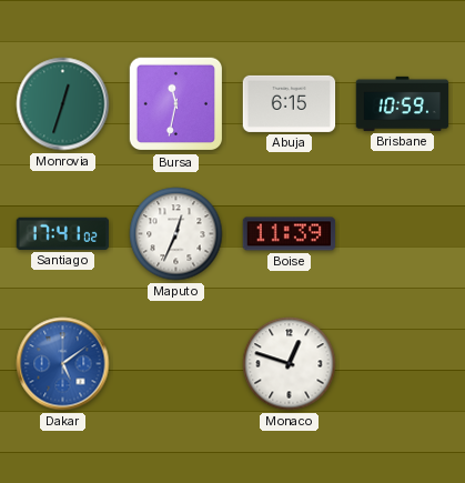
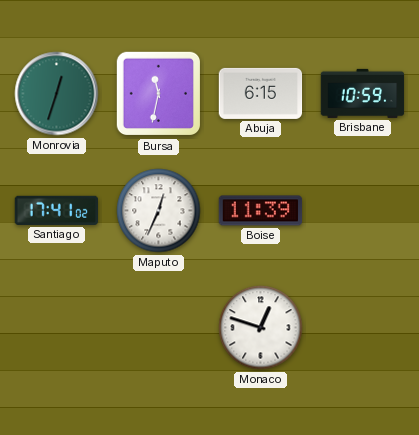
Dakar: 5:09 -> none (63, 364)
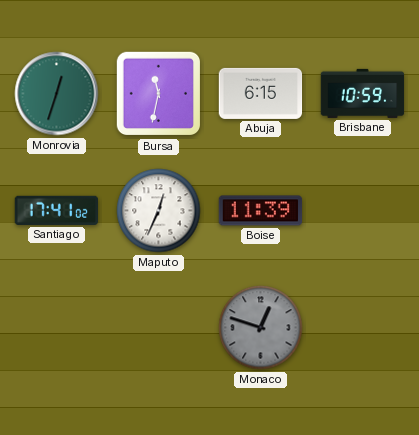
Monaco dial: white -> grey (261, 328)
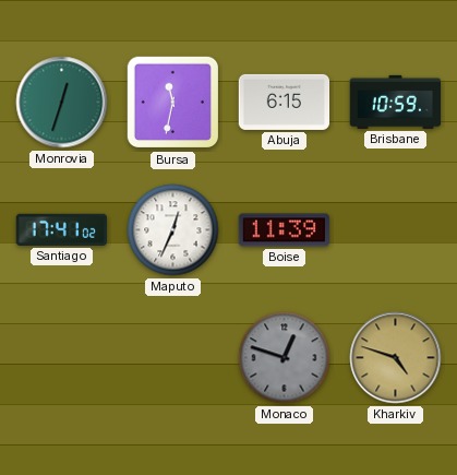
Kharkiv: none -> 4:48 (396, 358)
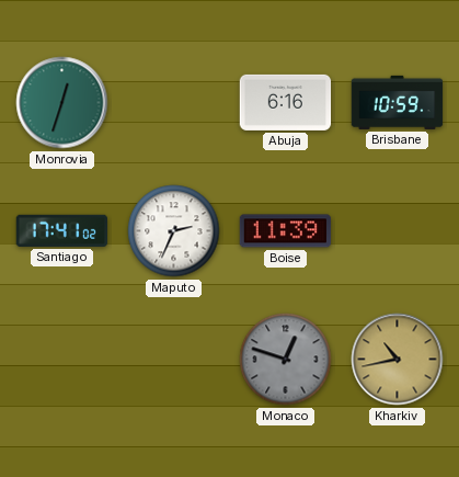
Bursa: 11:32 -> none (173, 103)
Abuja: 6:15 -> 6:16 (286, 102)
Maputo: 12:34 -> 2:34 (174, 231)
Kharkiv: 4:48 -> 10:43 (398, 360)
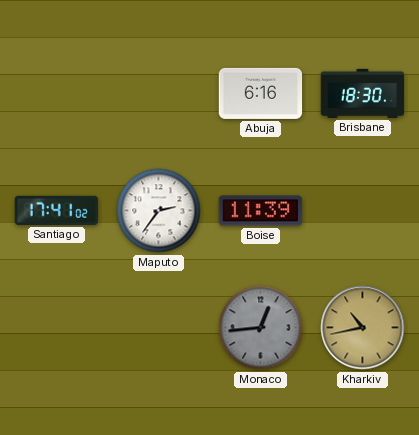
Monrovia: 12:33 -> none (62, 103)
Brisbane: 10:59 -> 18:30 (363, 93)
Maputo: 2:34 -> 2:36 (159, 211)
Monaco: 12:48 -> 12:44 (261, 328)
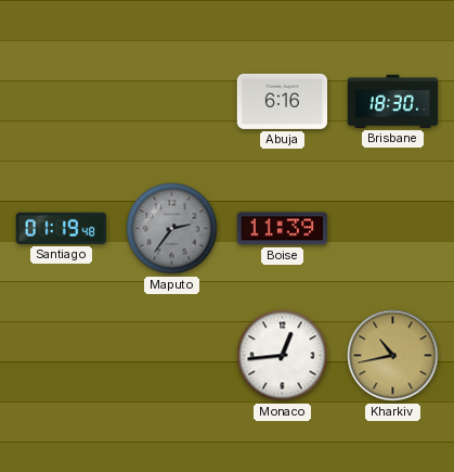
Santiago: 17:41 -> 01:19 (61, 228)
Maputo dial: white -> grey (172, 229)
Monaco dial: grey -> white (283, 356)
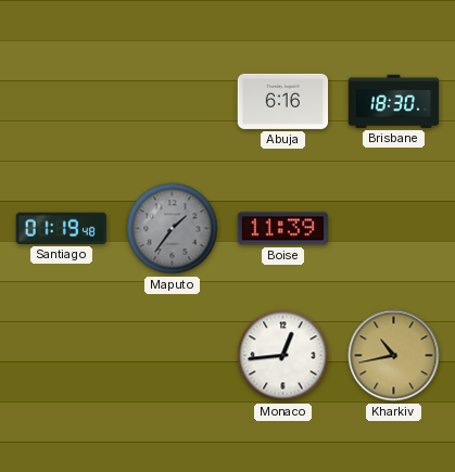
Maputo: 2:36 -> 1:36 (173, 229)
